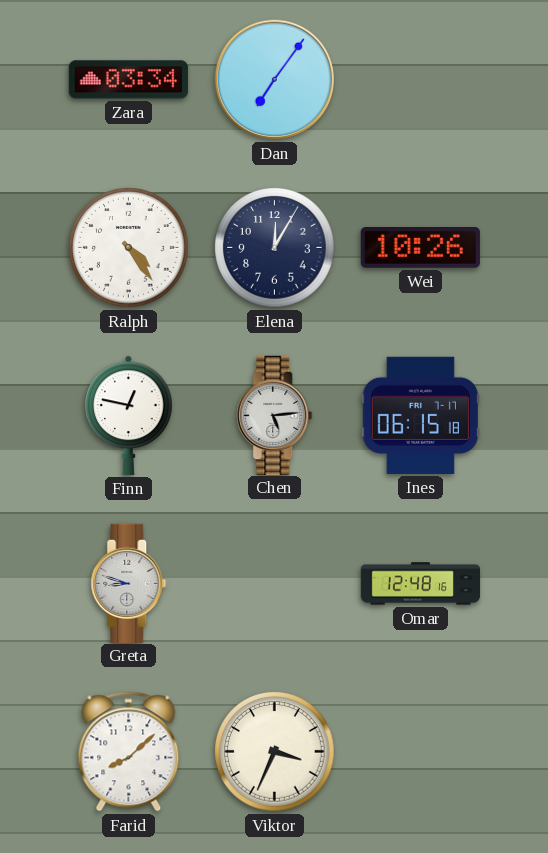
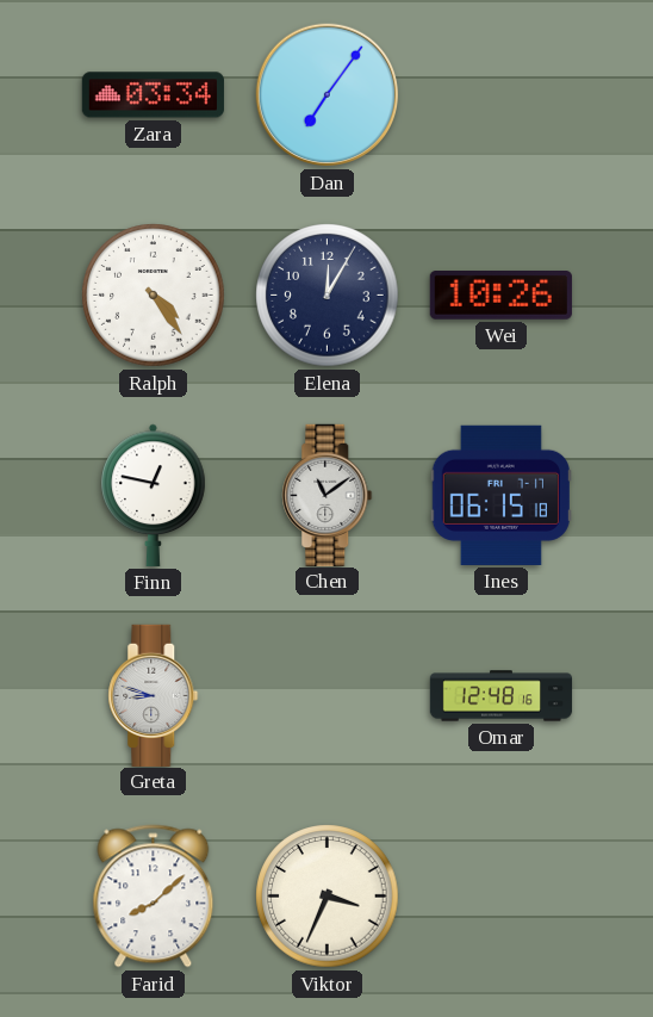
Chen: 5:14 -> 11:09 (328, 495)
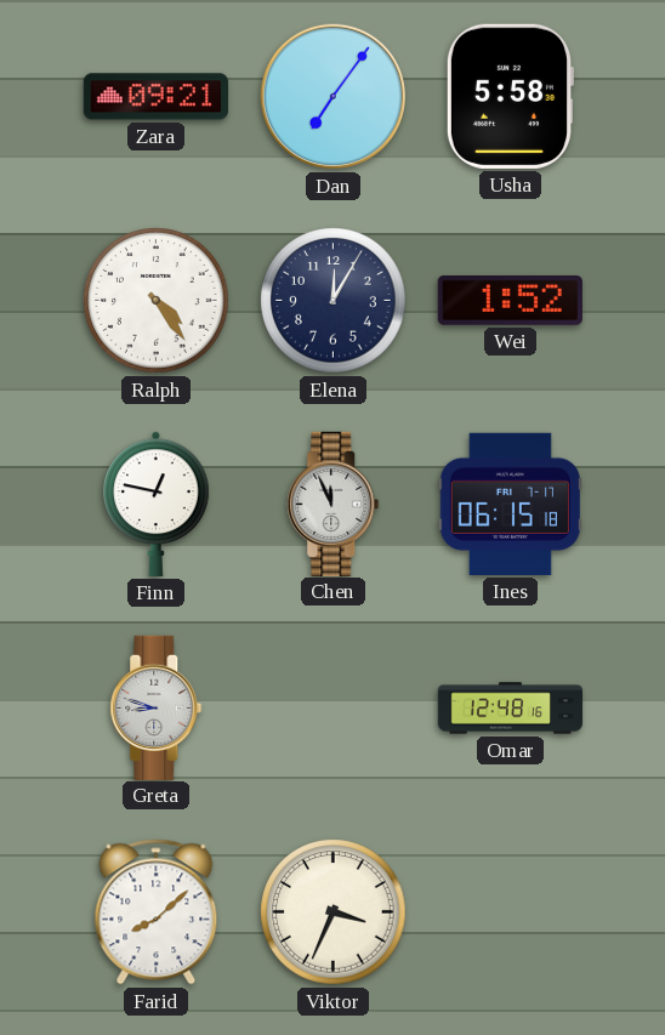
Zara: 03:34 -> 09:21 (155, 97)
Usha: none -> 5:58 (508, 96)
Wei: 10:26 -> 1:52 (510, 301)
Chen: 11:09 -> 11:56 (334, 504)
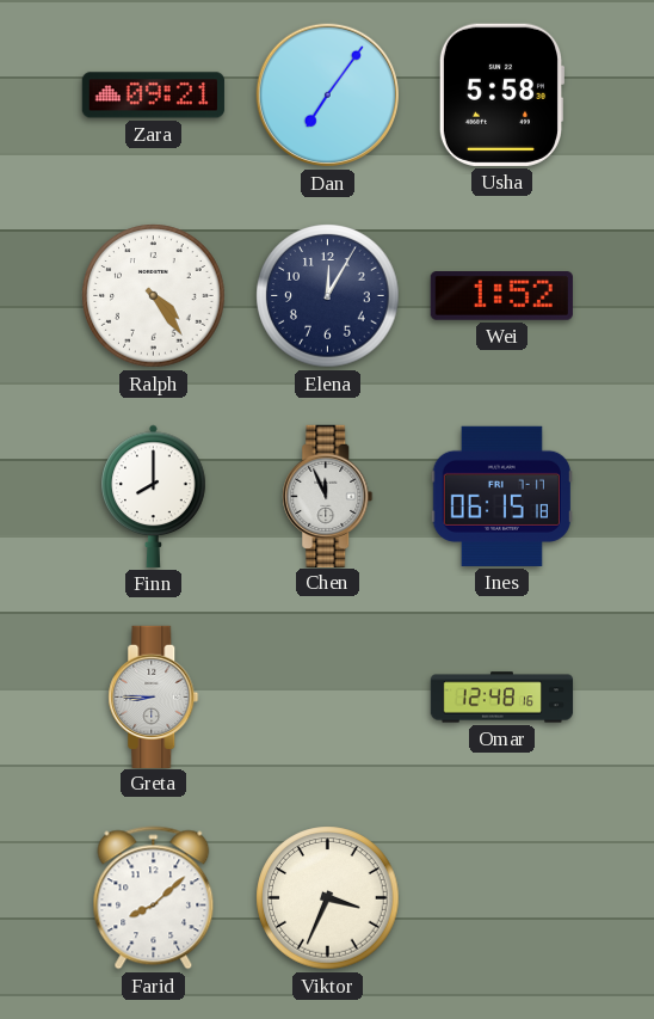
Finn: 12:47 -> 8:00 (154, 496)
Greta: 8:48 -> 8:45 (154, 696)
